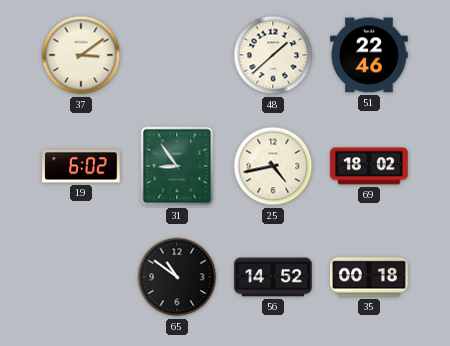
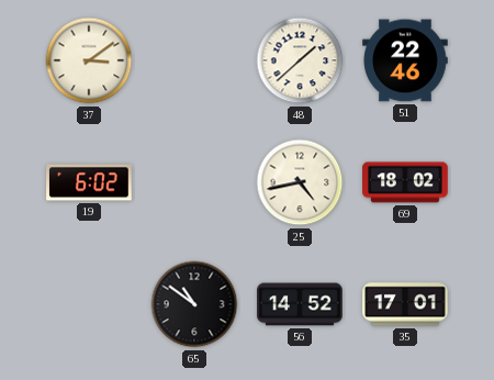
31: 8:54 -> none (177, 166)
35: 00:18 -> 17:01 (405, 304)
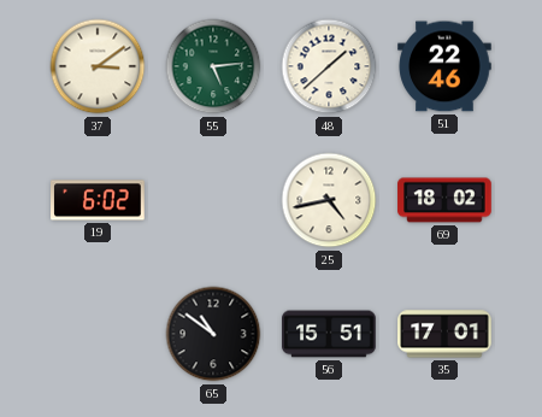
55: none -> 5:14 (213, 66)
56: 14:52 -> 15:51 (329, 334)
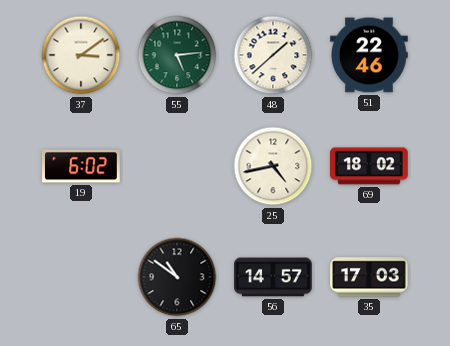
56: 15:51 -> 14:57 (273, 277)
35: 17:01 -> 17:03 (369, 277)
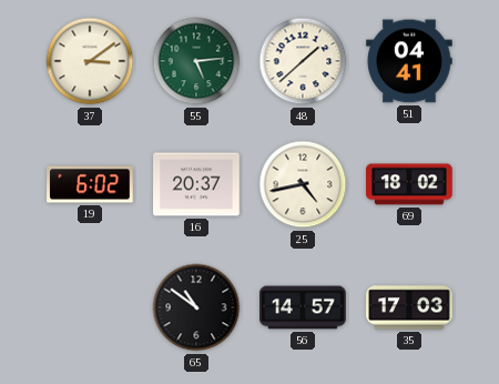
51: 22:46 -> 04:41 (409, 61)
16: none -> 20:37 (196, 184)
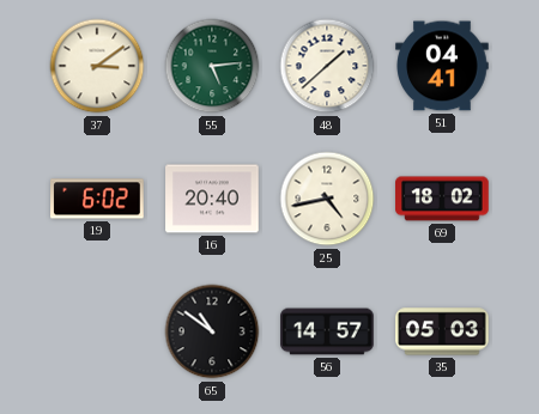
16: 20:37 -> 20:40 (212, 199)
35: 17:03 -> 05:03 (442, 331)
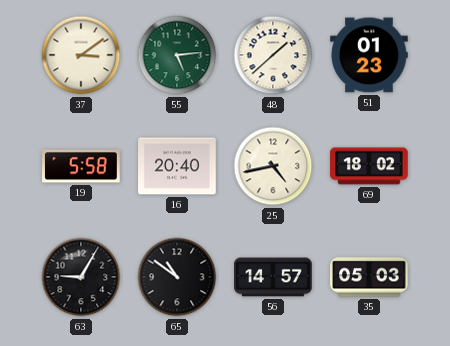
51: 04:41 -> 01:23 (369, 55)
19: 6:02 -> 5:58 (81, 166)
63: none -> 9:05 (81, 277)
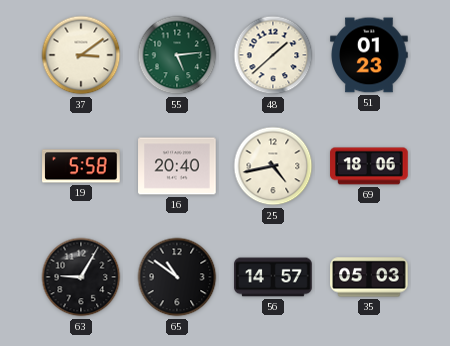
69: 18:02 -> 18:06 (369, 166)
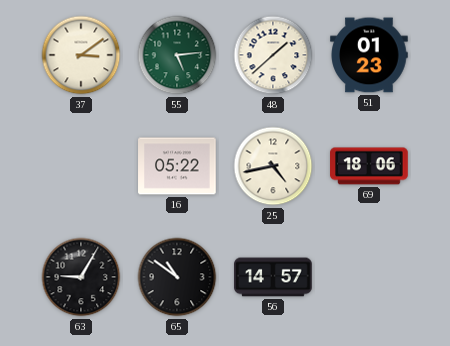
19: 5:58 -> none (81, 166)
16: 20:40 -> 05:22 (177, 166)
35: 05:03 -> none (369, 277)
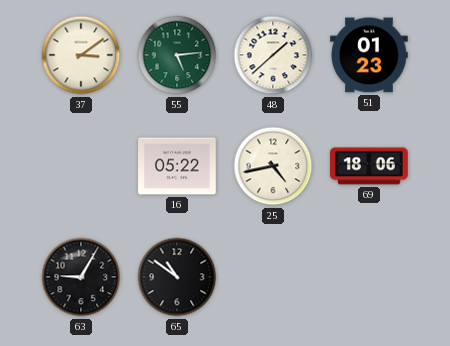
56: 14:57 -> none (273, 277)
